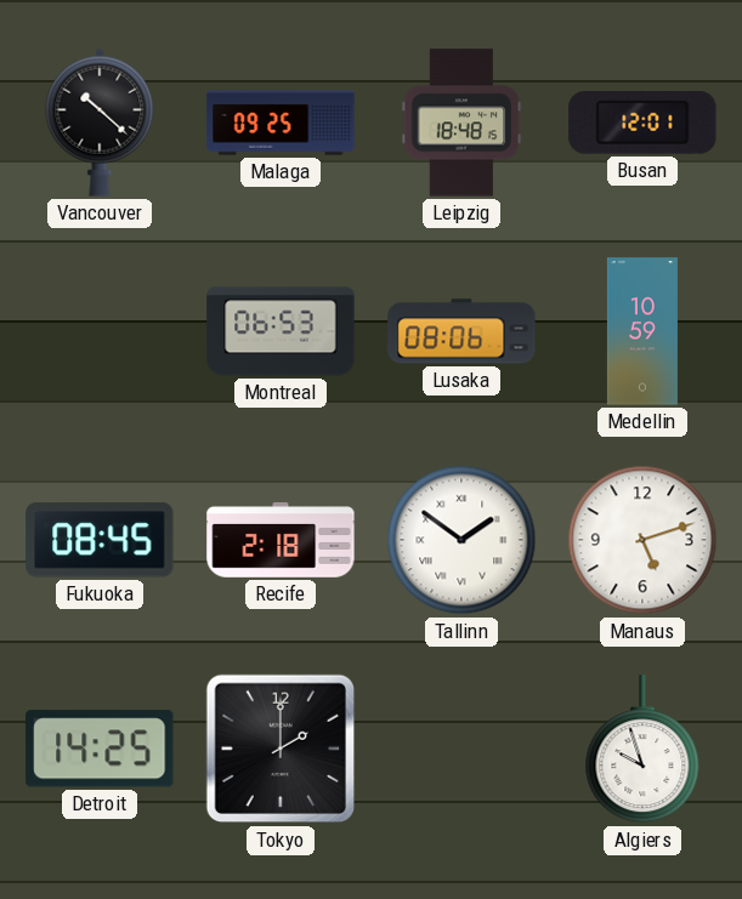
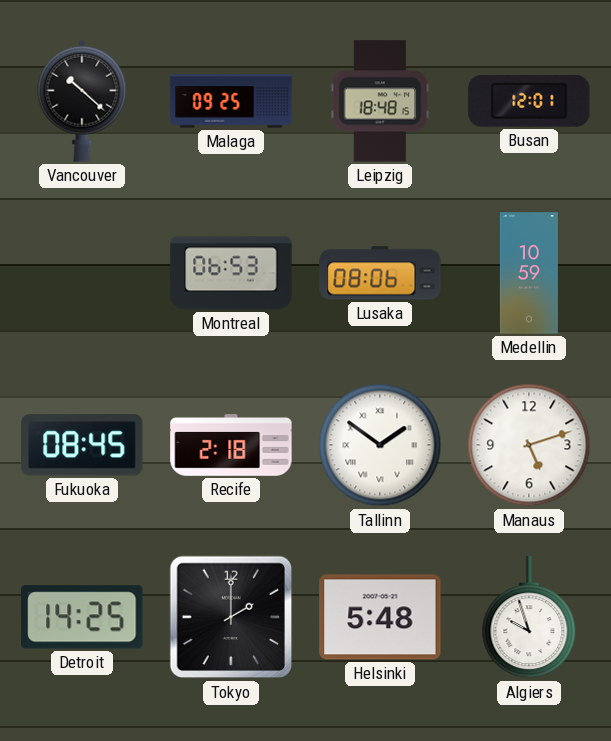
Helsinki: none -> 5:48 (380, 617)
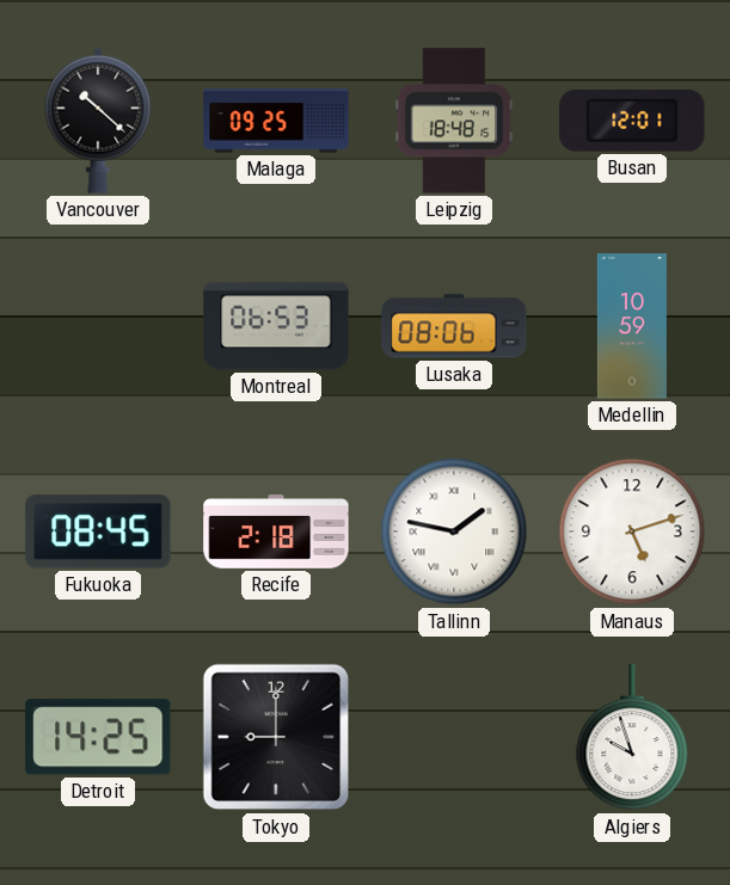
Tallinn: 1:51 -> 1:47 (454, 531)
Tokyo: 2:00 -> 9:00 (276, 737)
Helsinki: 5:48 -> none (380, 617)
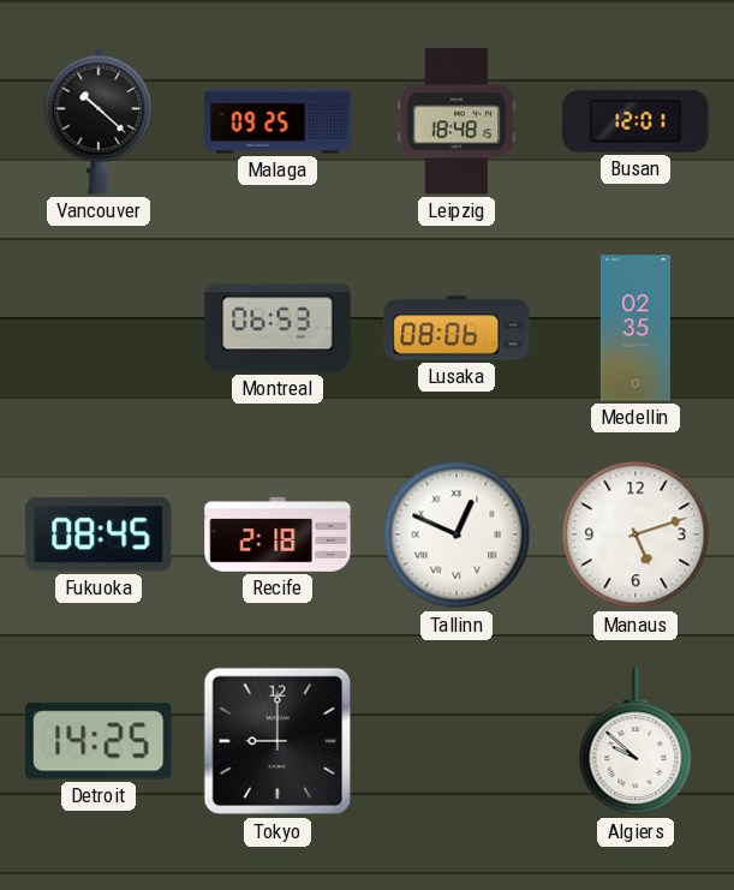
Medellin: 10:59 -> 02:35 (635, 328)
Tallinn: 1:47 -> 12:49 (456, 534)
Algiers: 9:57 -> 9:52 (635, 742)
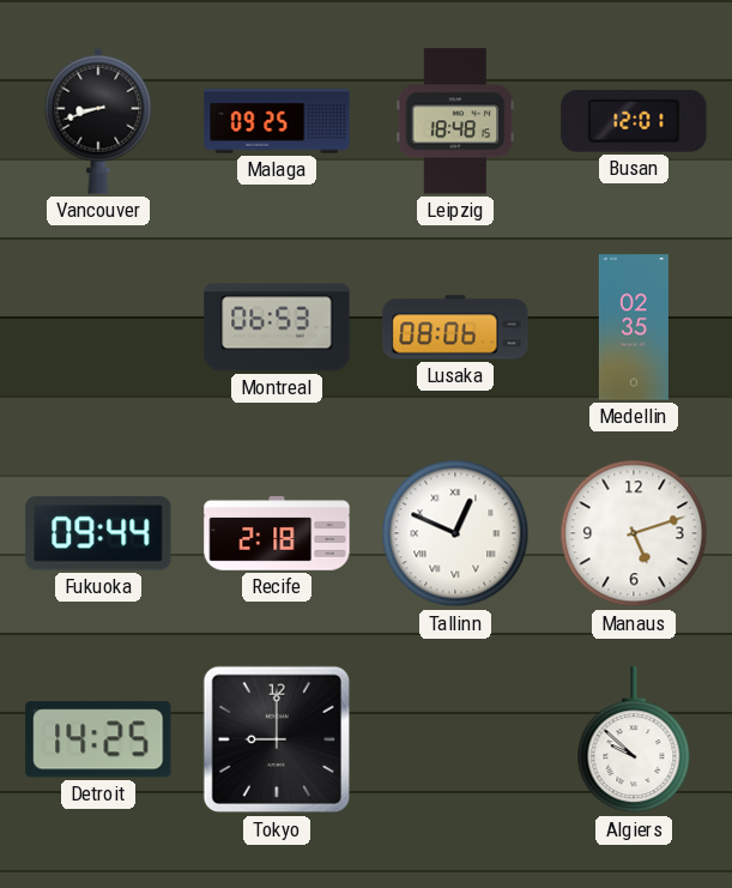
Vancouver: 10:22 -> 8:42 (98, 121)
Fukuoka: 08:45 -> 09:44 (98, 533)
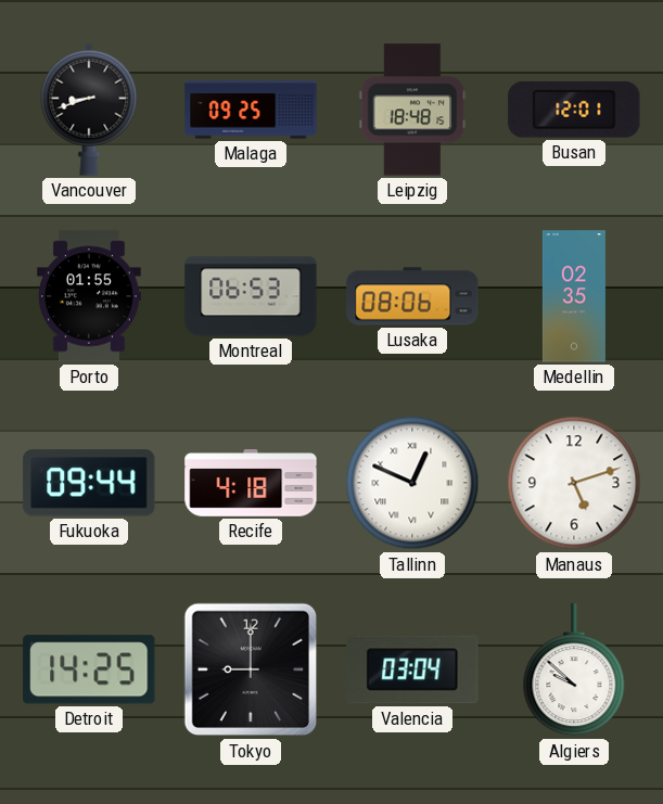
Porto: none -> 01:55 (89, 296)
Recife: 2:18 -> 4:18 (251, 483)
Valencia: none -> 03:04 (412, 669)
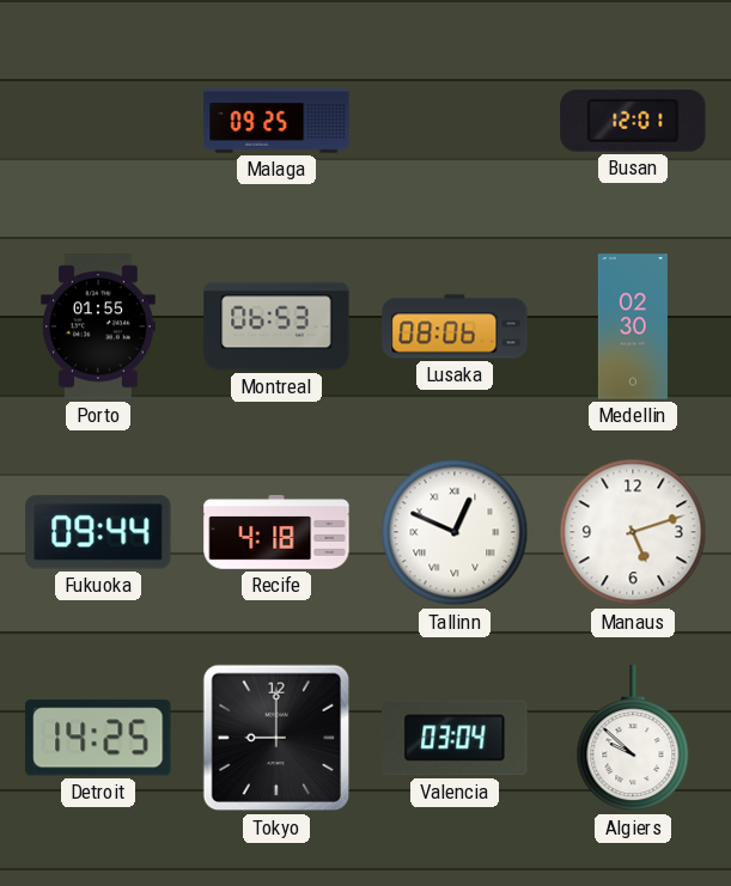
Vancouver: 8:42 -> none (89, 110)
Leipzig: 18:48 -> none (412, 110)
Medellin: 02:35 -> 02:30 (633, 326)
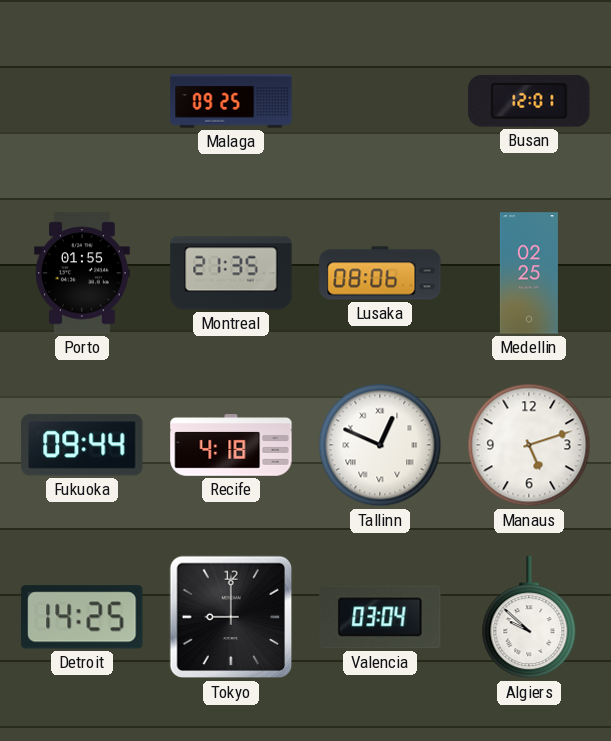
Montreal: 06:53 -> 21:35 (231, 273)
Medellin: 02:30 -> 02:25 (529, 273)
